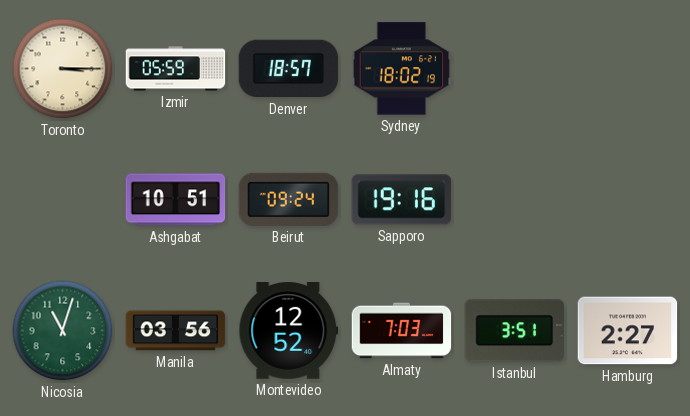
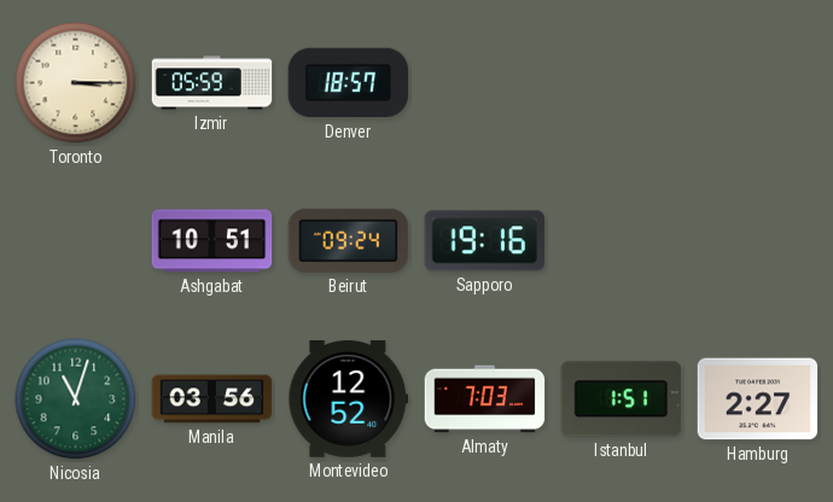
Sydney: 18:02 -> none (402, 69)
Istanbul: 3:51 -> 1:51 (622, 399)
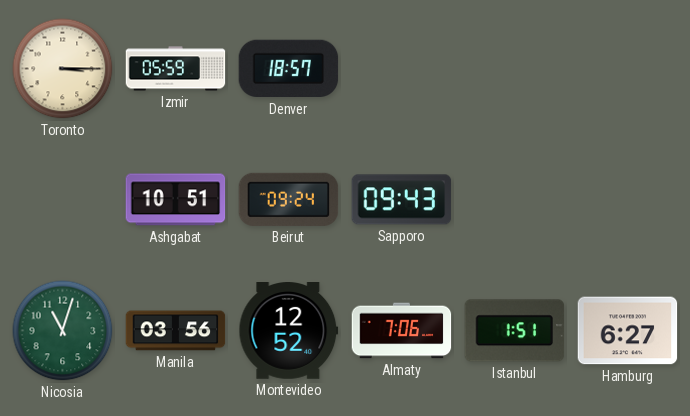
Sapporo: 19:16 -> 09:43 (402, 200)
Almaty: 7:03 -> 7:06 (402, 331)
Hamburg: 2:27 -> 6:27 (628, 331)
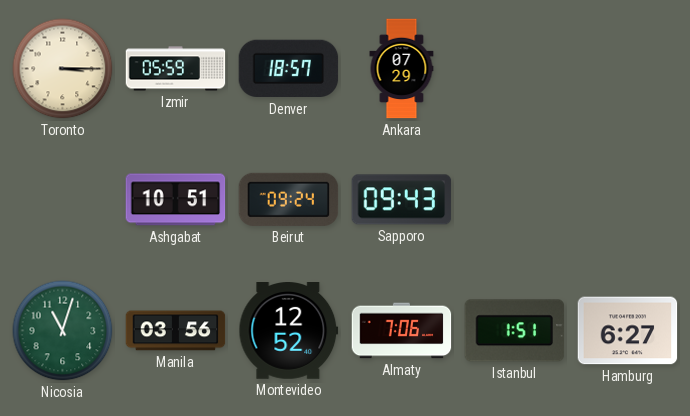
Ankara: none -> 07:29 (402, 69)
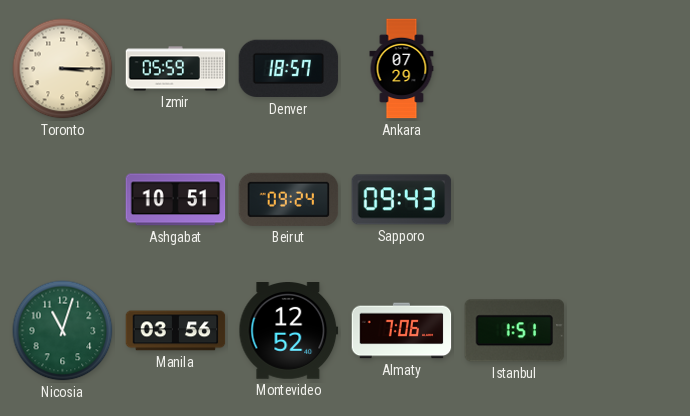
Hamburg: 6:27 -> none (628, 331)
